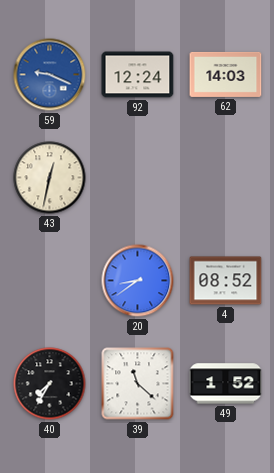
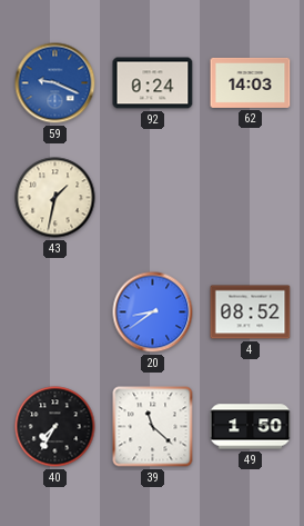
92: 12:24 -> 0:24 (153, 83)
43: 12:32 -> 1:32 (55, 198)
49: 1:52 -> 1:50 (251, 427)
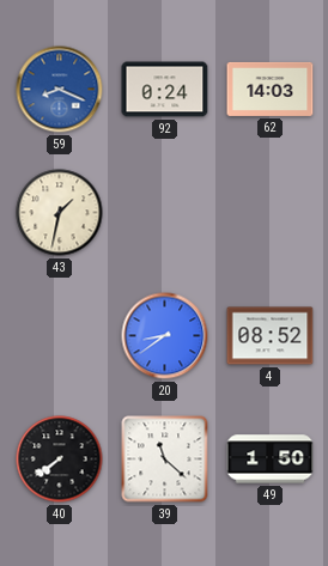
59: 9:19 -> 8:19 (60, 90)
40: 7:35 -> 7:39 (60, 460)
